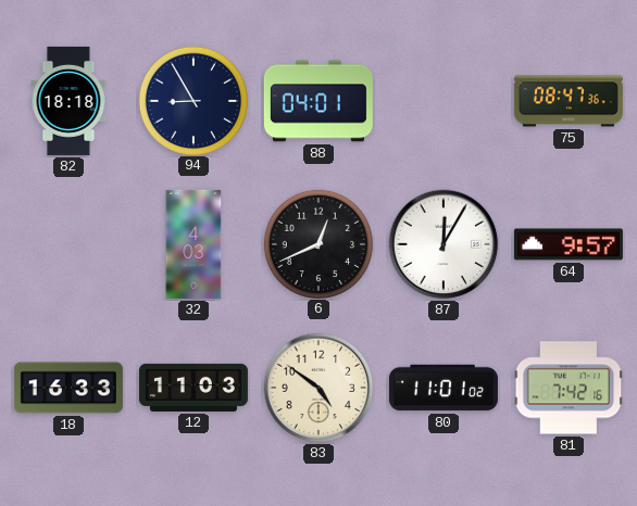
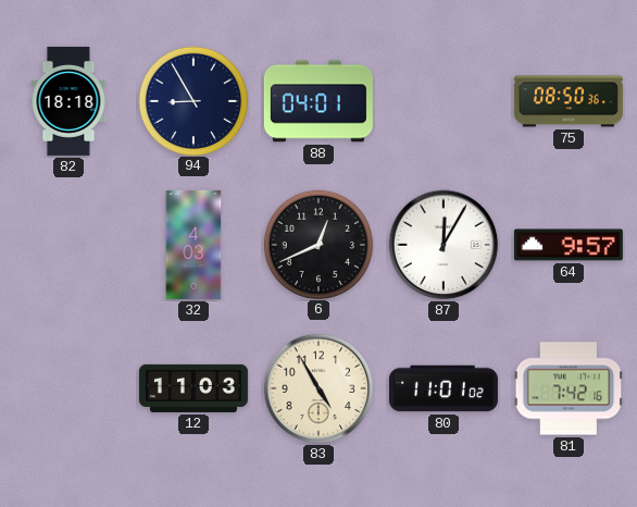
75: 08:47 -> 08:50 (569, 101)
18: 16:33 -> none (68, 388)
83: 4:51 -> 4:55 (318, 388)
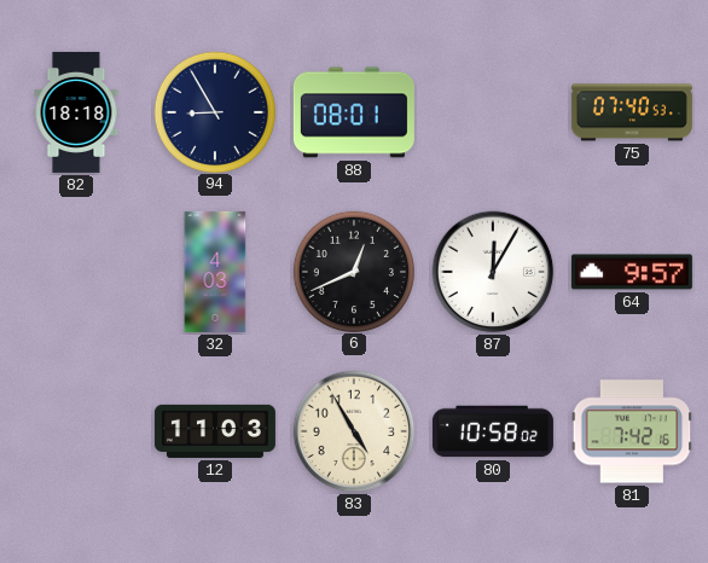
88: 04:01 -> 08:01 (354, 112)
75: 08:50 -> 07:40 (632, 112)
80: 11:01 -> 10:58 (493, 431)
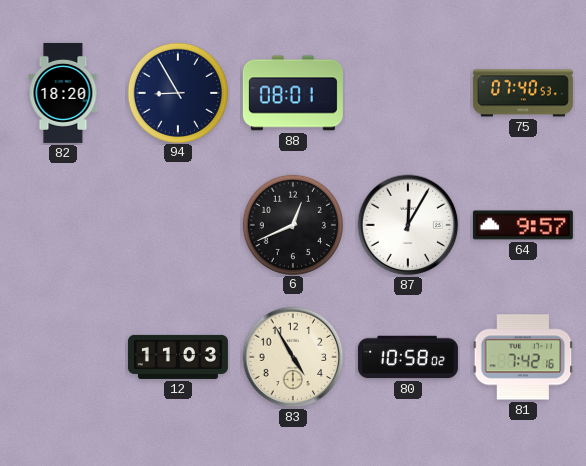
82: 18:18 -> 18:20 (63, 93)
32: 4:03 -> none (215, 272)
